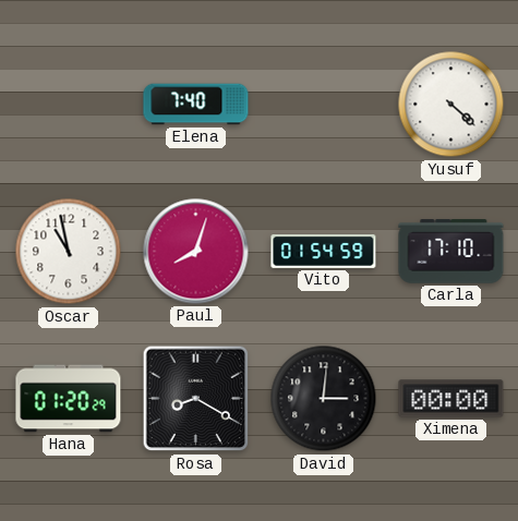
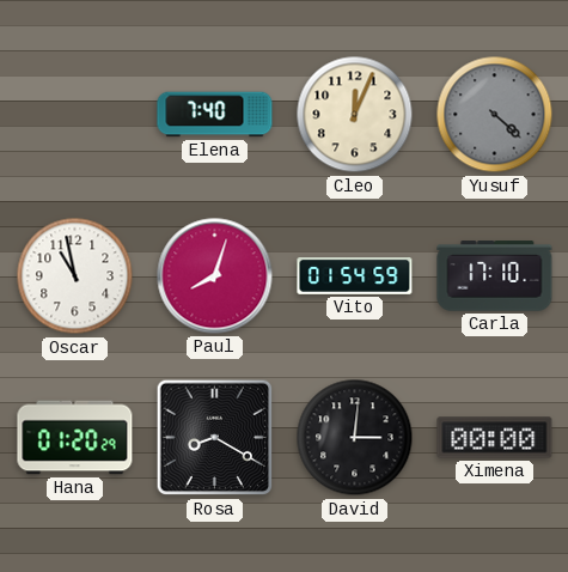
Cleo: none -> 12:04 (355, 115)
Yusuf dial: white -> grey (495, 115)
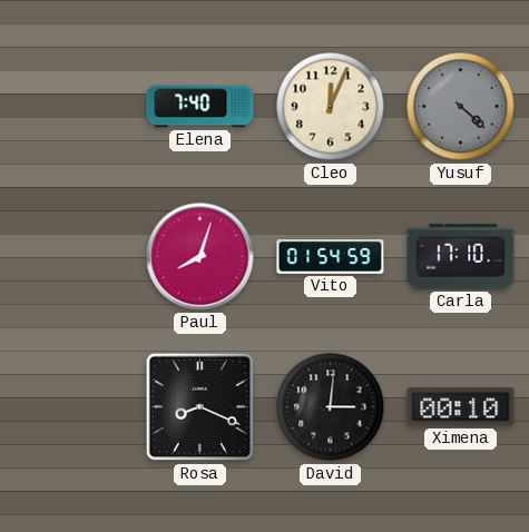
Oscar: 10:58 -> none (75, 276)
Hana: 01:20 -> none (75, 438)
Rosa: 8:20 -> 8:19 (200, 407)
Ximena: 00:00 -> 00:10 (461, 407)
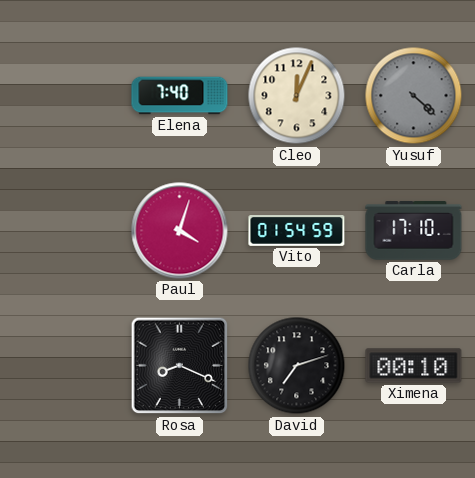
Paul: 8:03 -> 4:03 (180, 231)
David: 3:01 -> 7:12 (297, 366)
